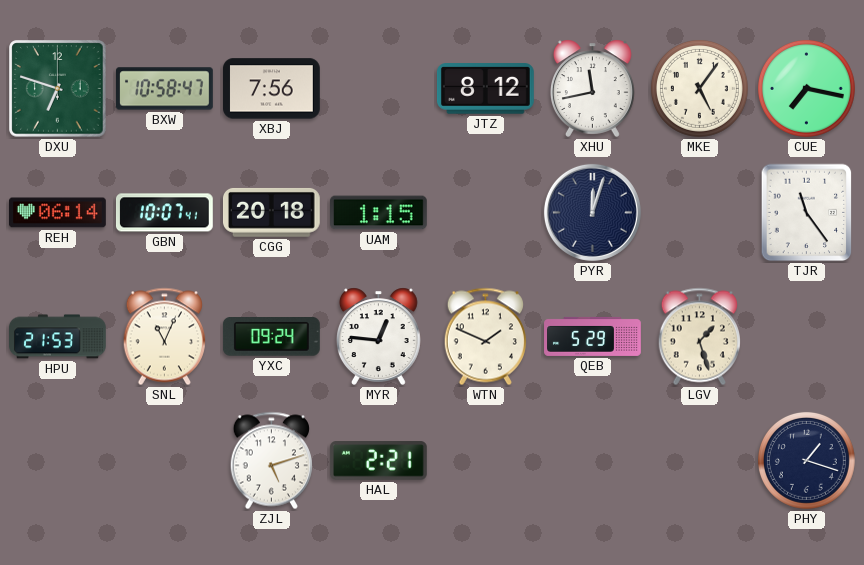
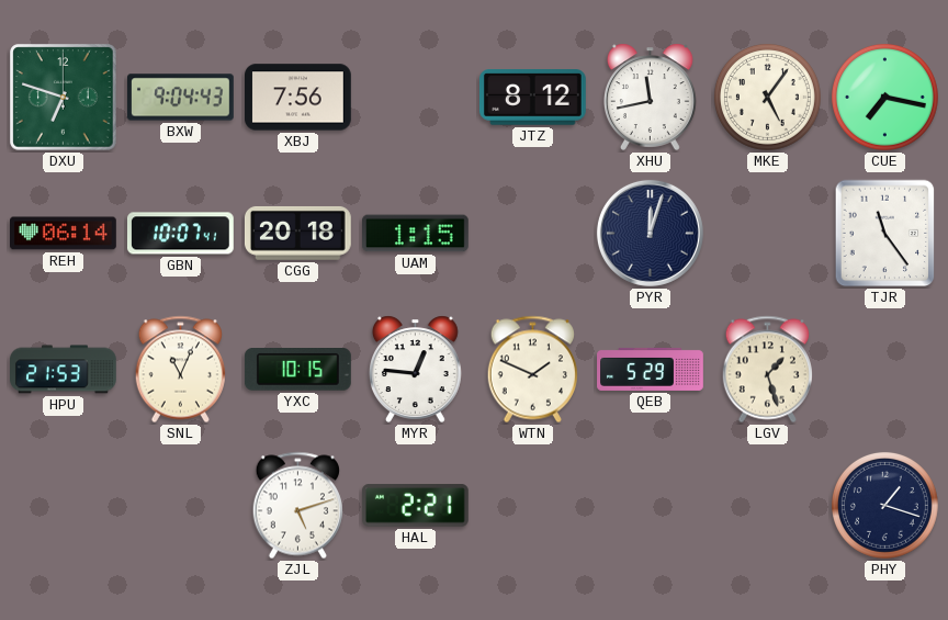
BXW: 10:58 -> 9:04 (181, 98)
YXC: 09:24 -> 10:15 (297, 370)
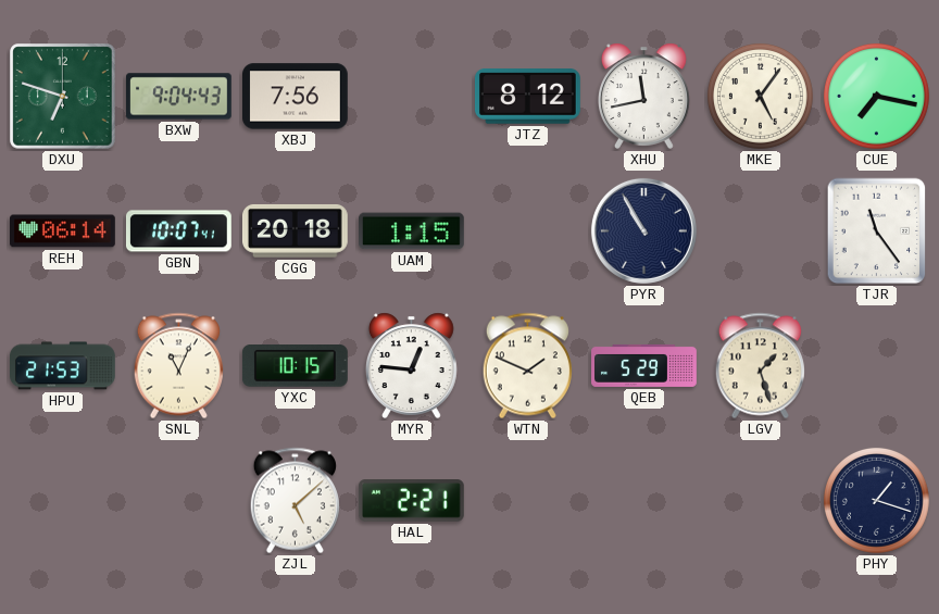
PYR: 12:03 -> 10:55 (643, 230)
ZJL: 5:12 -> 5:08 (295, 501)
